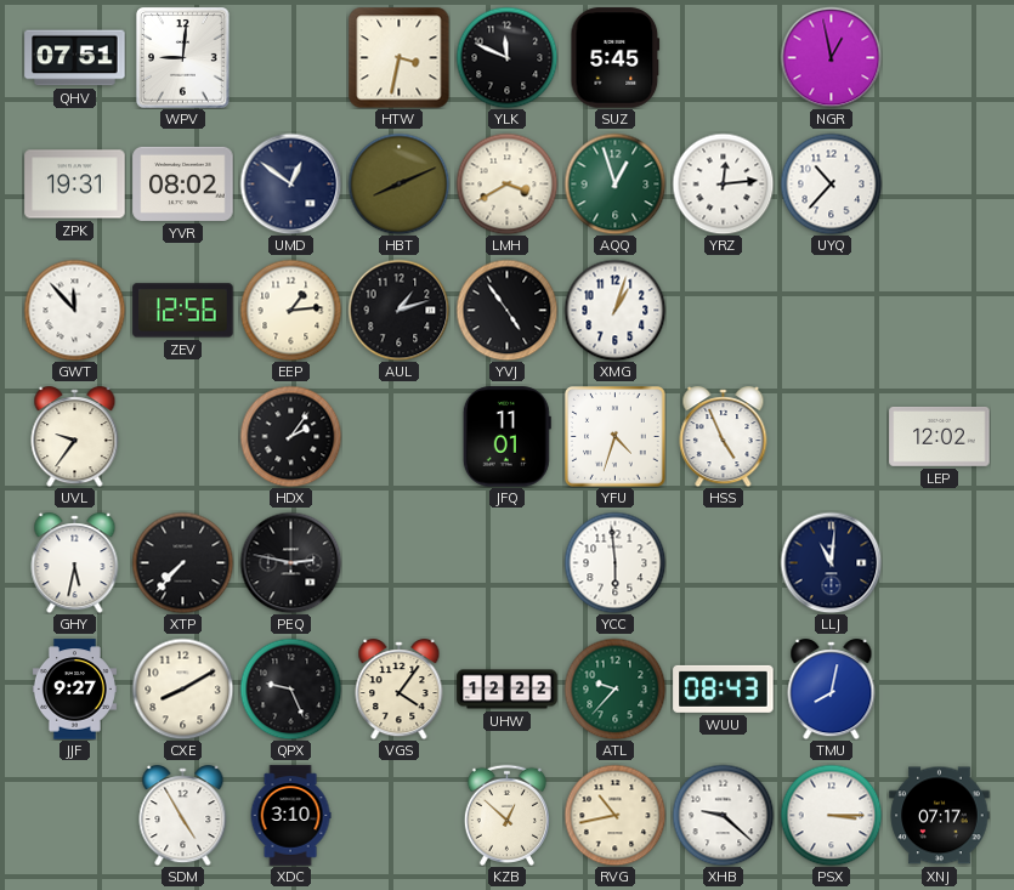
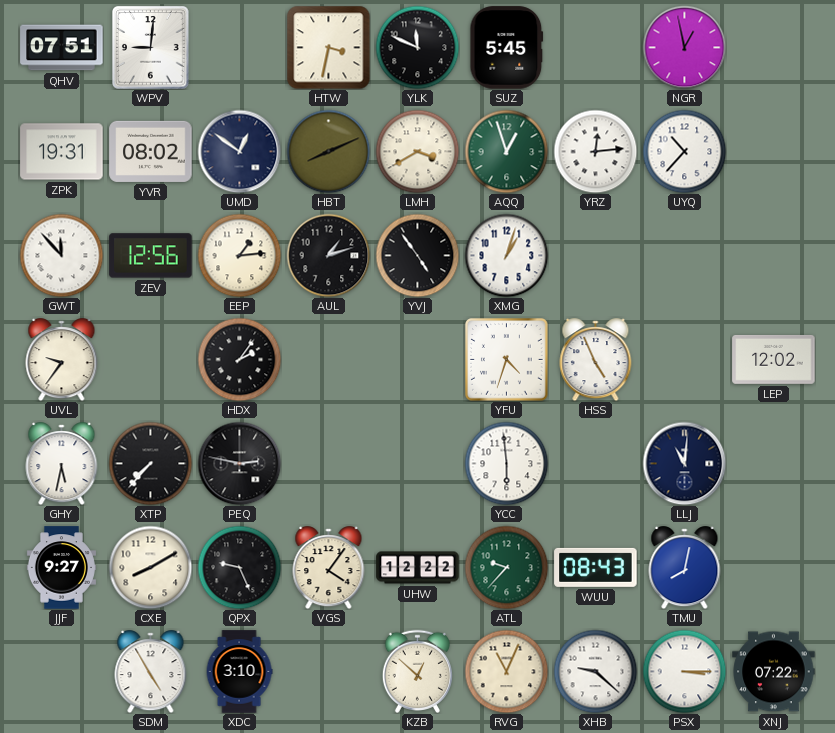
JFQ: 11:01 -> none (506, 437)
RVG: 10:43 -> 11:04 (506, 671)
XNJ: 07:17 -> 07:22 (774, 672)
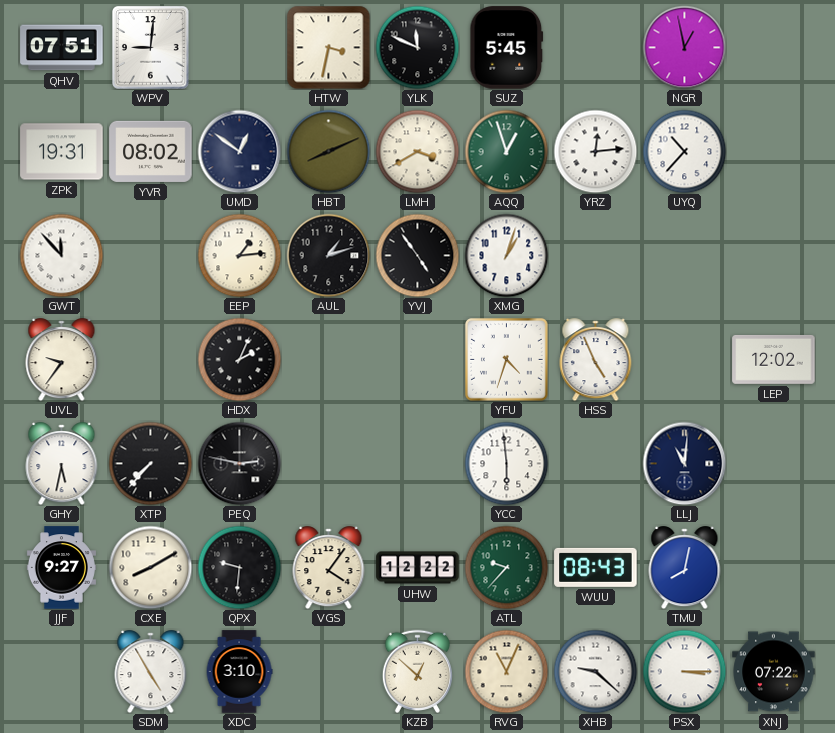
ZEV: 12:56 -> none (151, 256)
HDX: 2:06 -> 2:04 (239, 359)
QPX: 9:26 -> 9:31 (239, 567)
